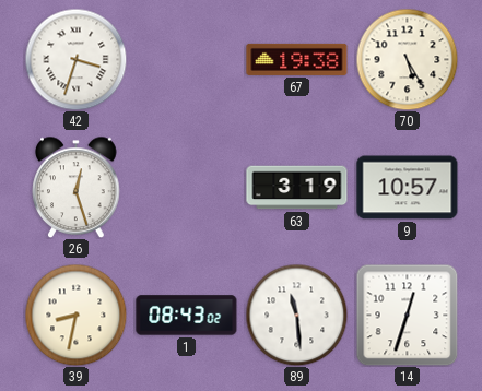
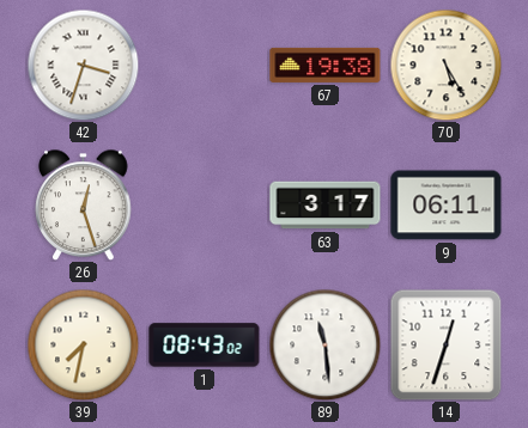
63: 3:19 -> 3:17 (326, 206)
9: 10:57 -> 06:11 (447, 206)
39: 8:32 -> 7:32 (83, 344)
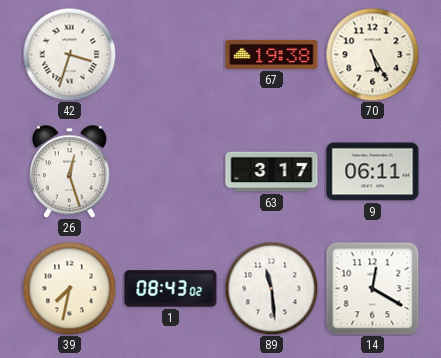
14: 12:33 -> 12:20 (372, 288)
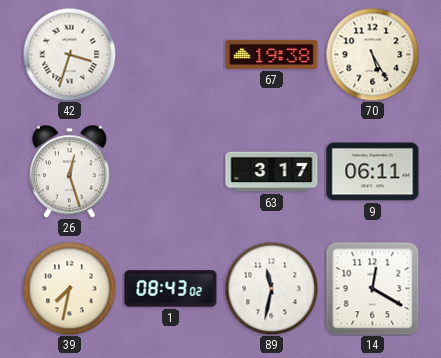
89: 11:29 -> 11:32 (271, 288)
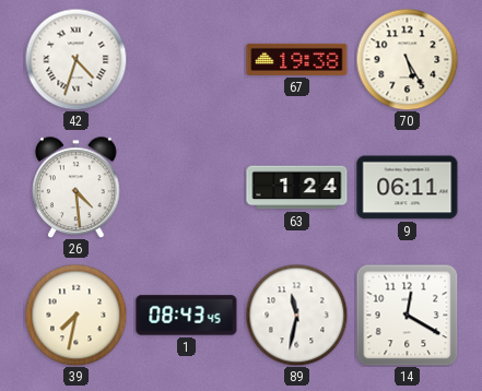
42: 3:33 -> 4:33 (75, 59)
26: 12:27 -> 4:29 (77, 187)
63: 3:17 -> 1:24 (297, 188)
1: 08:43:02 -> 08:43:45 (187, 316)
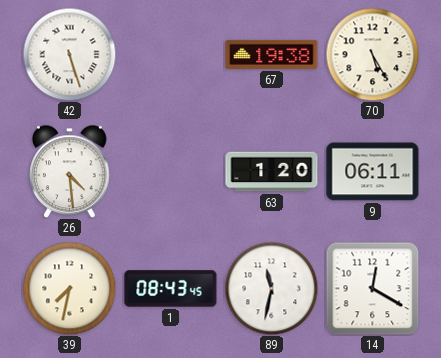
42: 4:33 -> 5:27 (69, 54)
63: 1:24 -> 1:20 (272, 172)
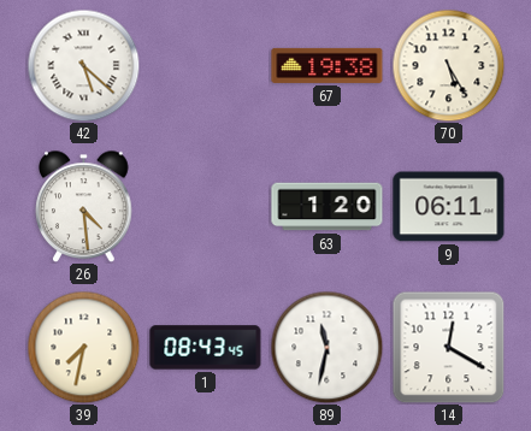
42: 5:27 -> 5:22 (83, 65)
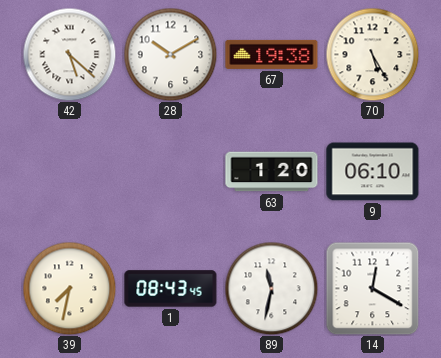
28: none -> 10:10 (170, 54)
26: 4:29 -> none (84, 206)
9: 06:11 -> 06:10 (373, 172)
